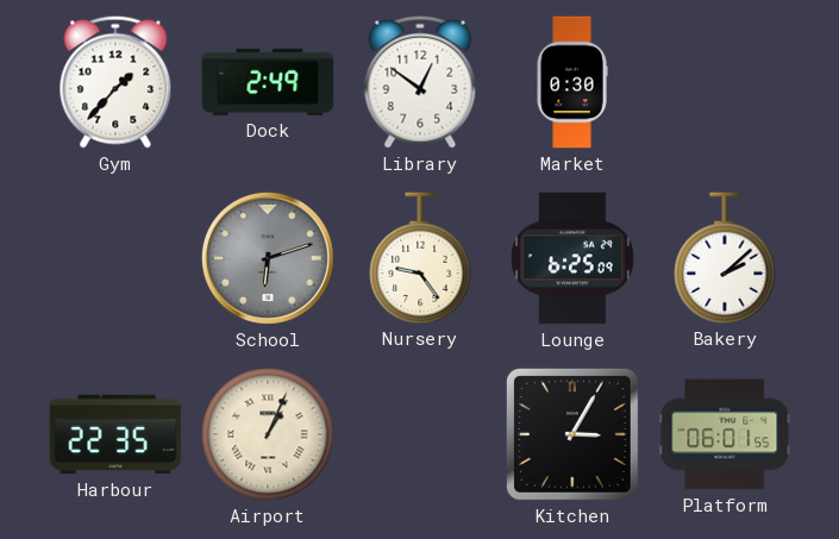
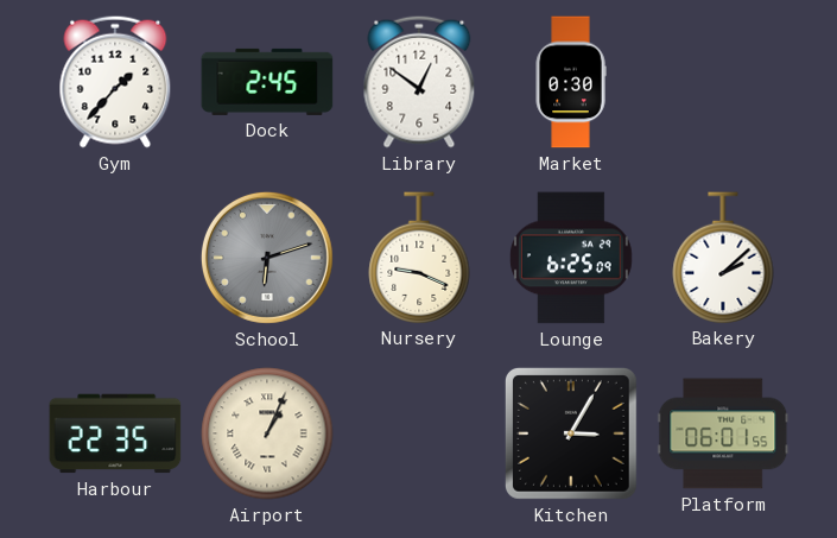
Dock: 2:49 -> 2:45 (267, 82)
Nursery: 9:24 -> 9:19 (419, 258)
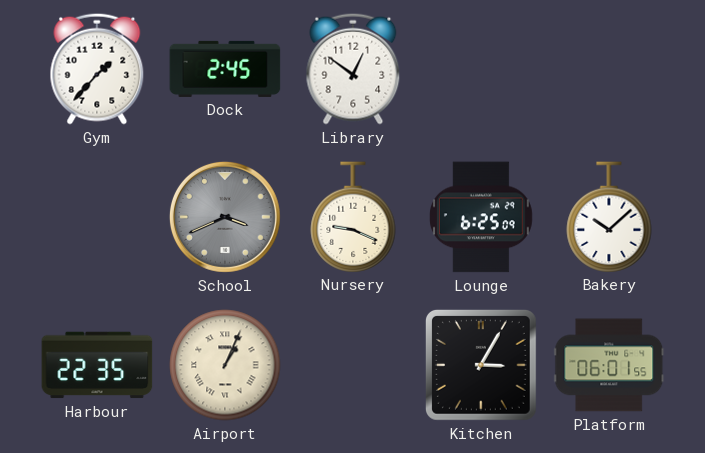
Market: 0:30 -> none (571, 82)
School: 6:12 -> 3:41 (225, 217)
Bakery: 2:08 -> 10:08 (609, 217)
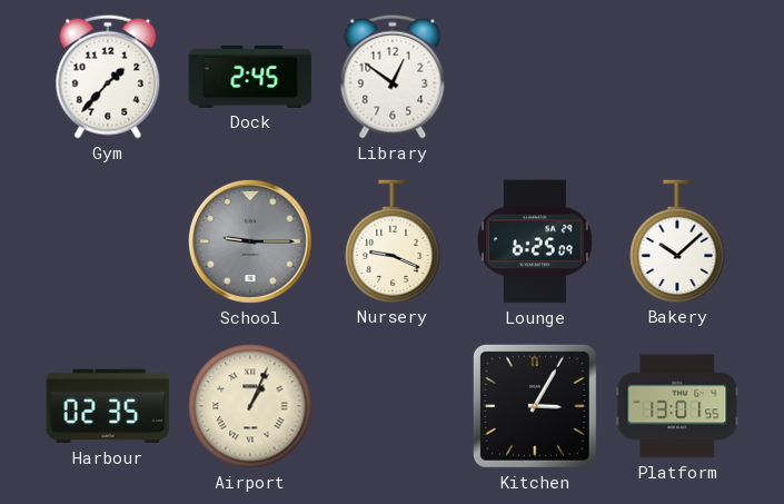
School: 3:41 -> 9:15 (250, 241)
Harbour: 22:35 -> 02:35 (108, 406)
Platform: 06:01 -> 13:01 (677, 406)
